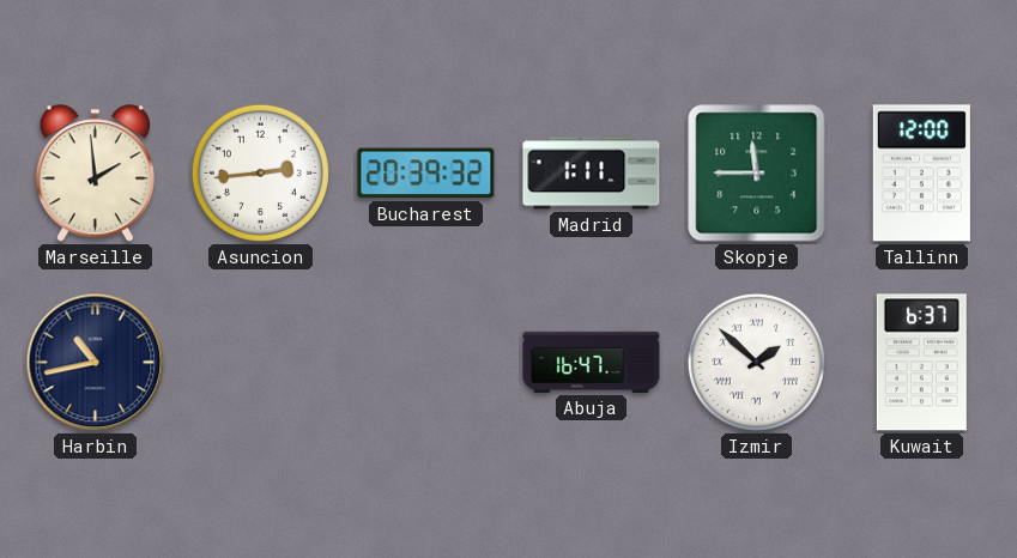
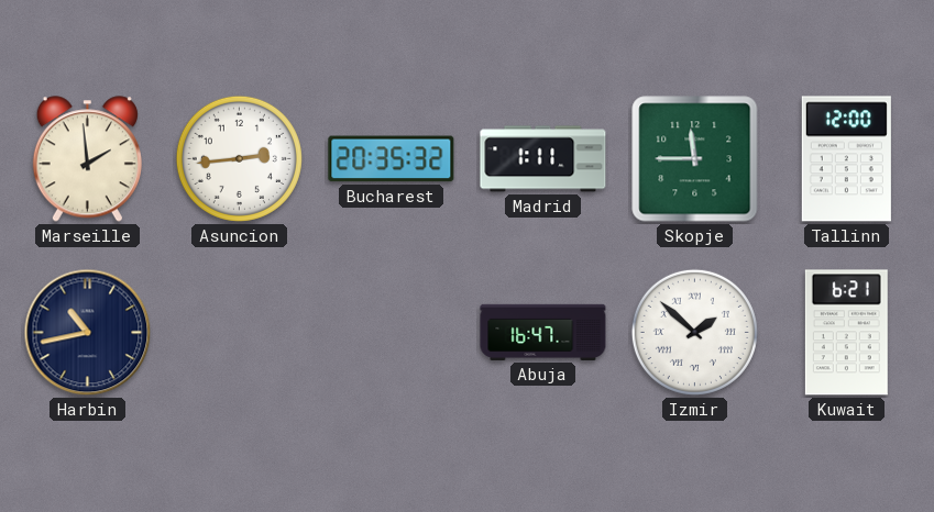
Bucharest: 20:39 -> 20:35 (392, 159)
Kuwait: 6:37 -> 6:21 (846, 333)
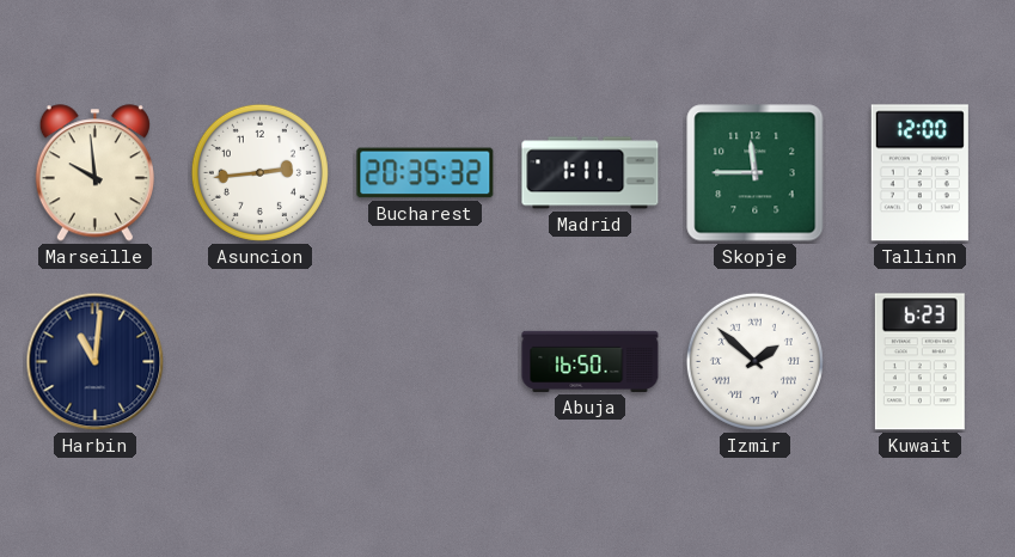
Marseille: 1:59 -> 9:59 (94, 173)
Harbin: 10:43 -> 11:01 (96, 362)
Abuja: 16:47 -> 16:50 (591, 361)
Kuwait: 6:21 -> 6:23 (919, 362)
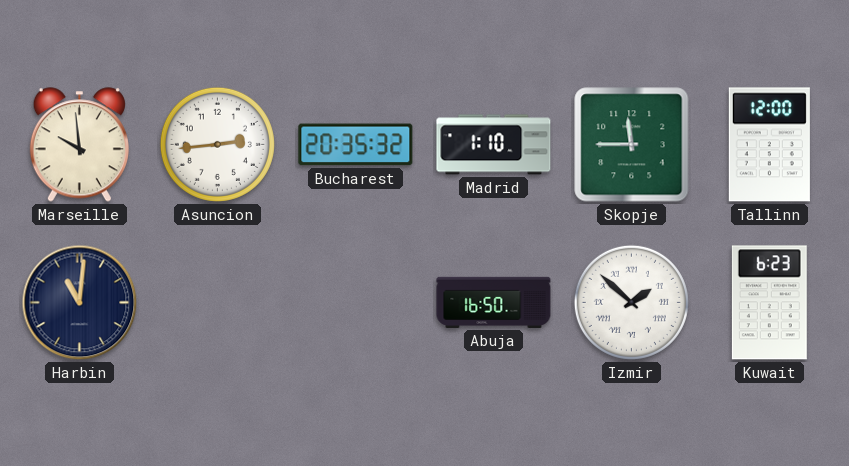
Madrid: 1:11 -> 1:10 (494, 145)
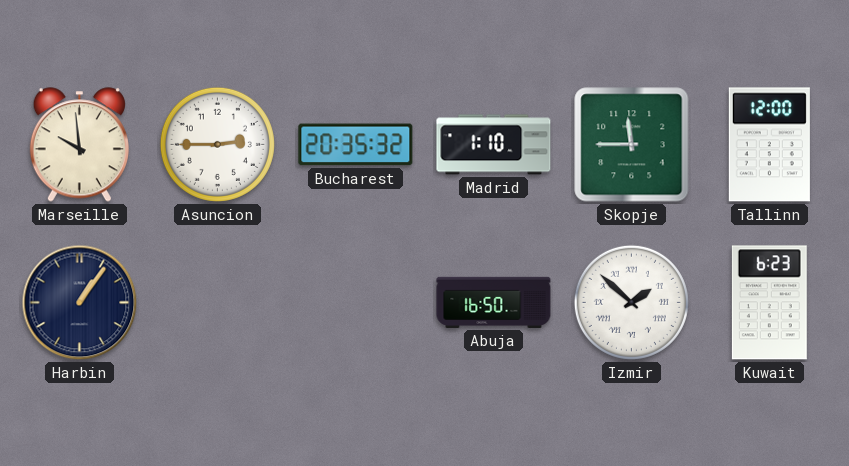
Asuncion: 2:44 -> 2:45 (217, 144)
Harbin: 11:01 -> 1:06 (80, 303)
